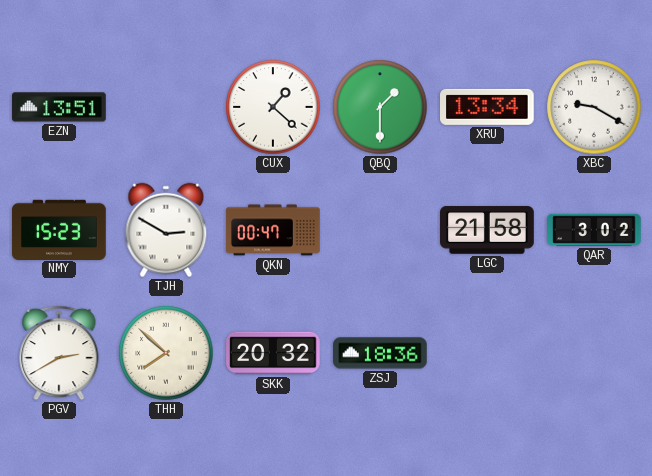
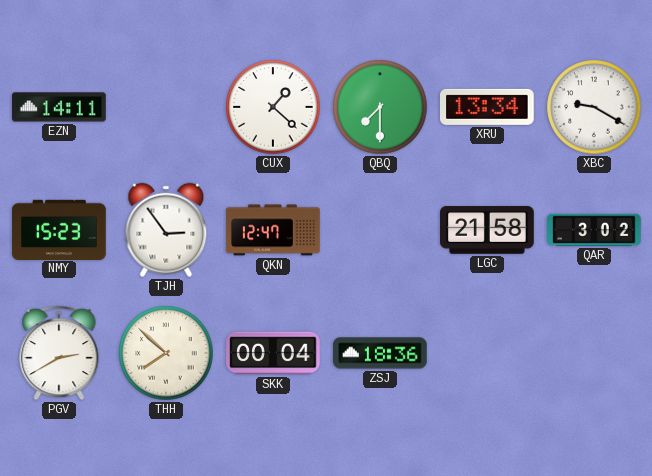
EZN: 13:51 -> 14:11 (59, 107)
QBQ: 1:30 -> 7:30 (380, 107)
TJH: 2:50 -> 2:54 (166, 230)
QKN: 00:47 -> 12:47 (273, 230)
SKK: 20:32 -> 00:04 (273, 353)
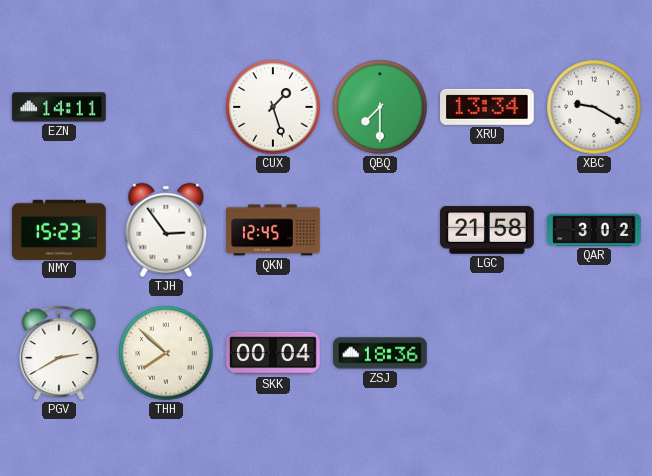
CUX: 1:22 -> 1:27 (273, 107)
QKN: 12:47 -> 12:45 (273, 230)
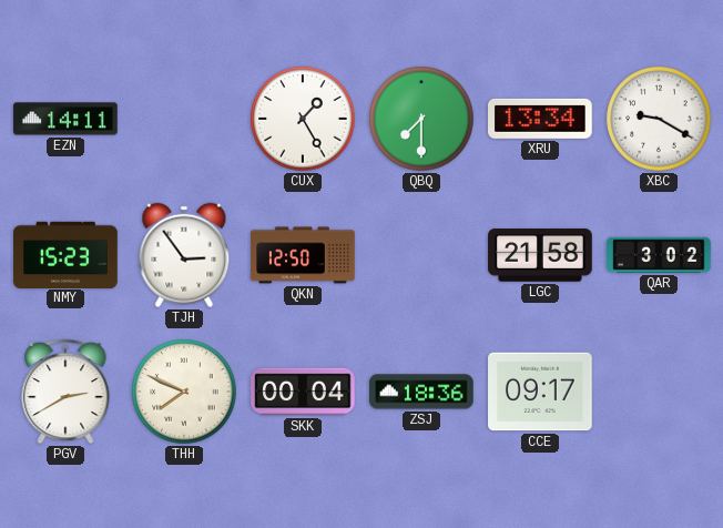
CUX: 1:27 -> 1:25 (303, 119)
QKN: 12:45 -> 12:50 (303, 255)
THH: 7:52 -> 7:49 (184, 392)
CCE: none -> 09:17 (540, 392)
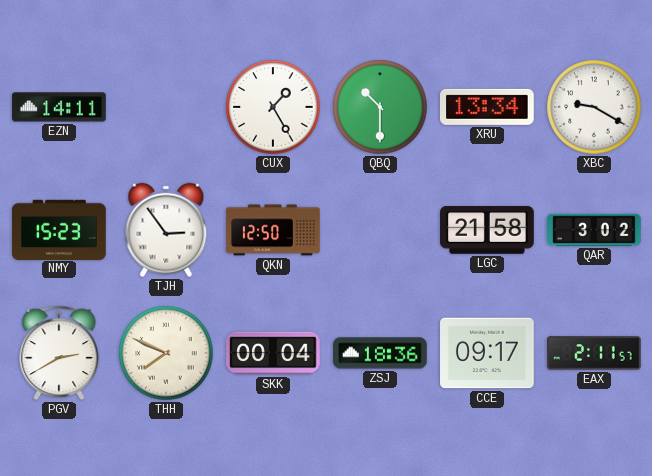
QBQ: 7:30 -> 10:30 (380, 107)
EAX: none -> 2:11 (594, 353)
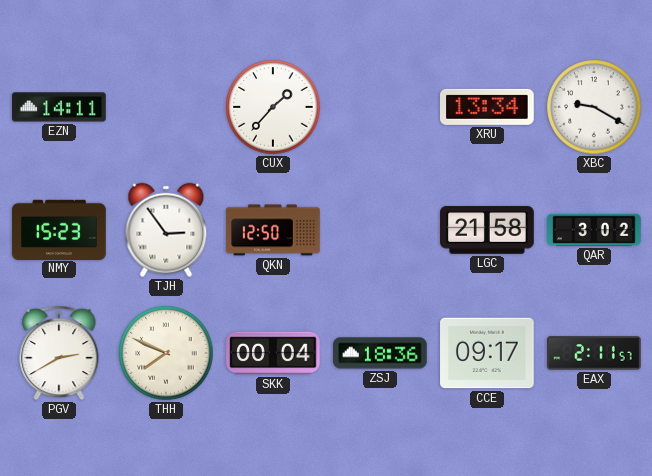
CUX: 1:25 -> 1:37 (273, 107)
QBQ: 10:30 -> none (380, 107)
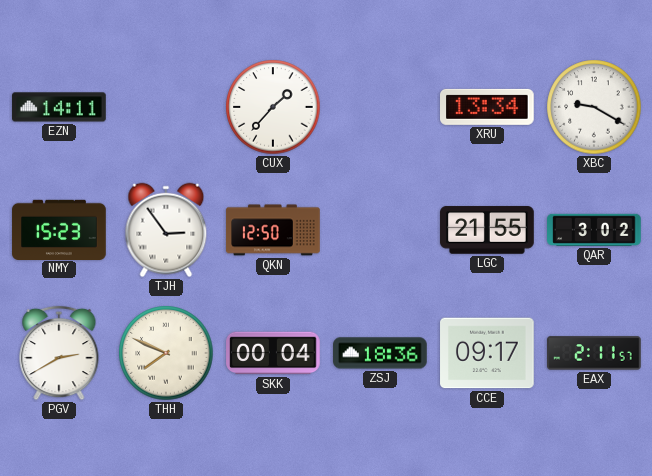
LGC: 21:58 -> 21:55 (487, 230)
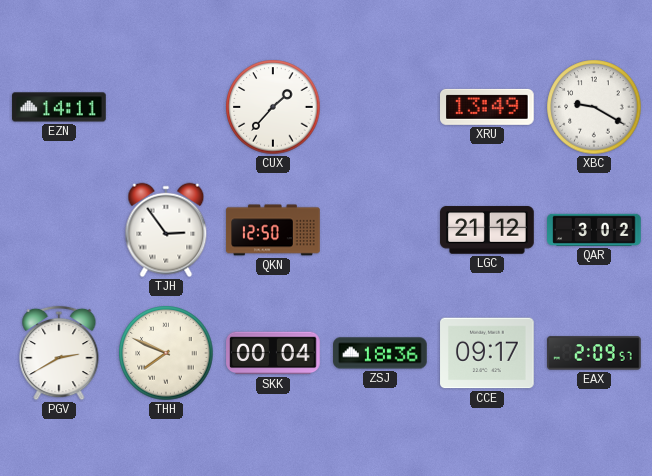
XRU: 13:34 -> 13:49 (487, 107)
NMY: 15:23 -> none (59, 229)
LGC: 21:55 -> 21:12 (487, 230)
EAX: 2:11 -> 2:09 (594, 353)
